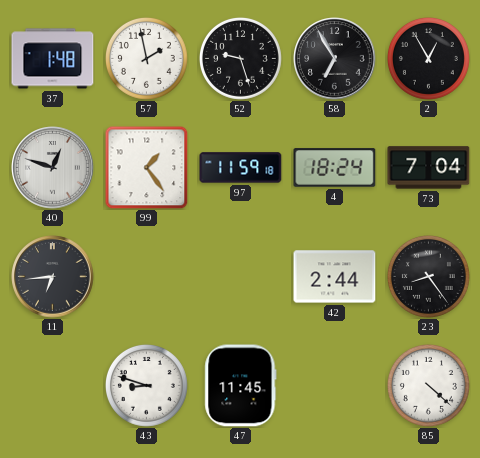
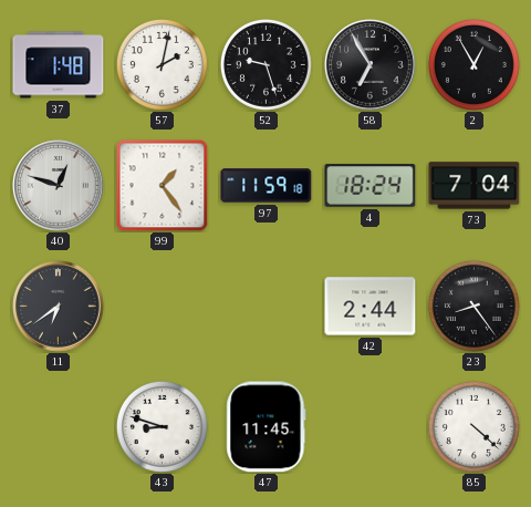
57: 1:58 -> 2:02 (162, 64)
11: 6:44 -> 6:39 (59, 307)
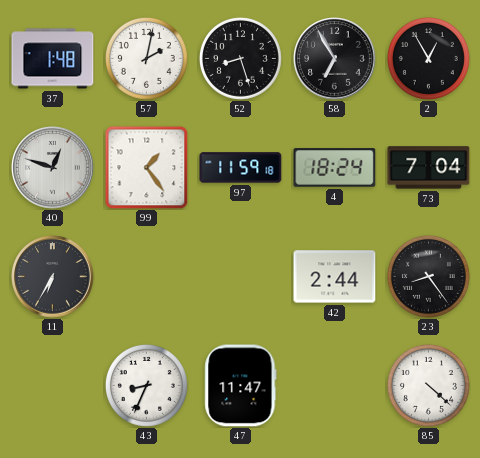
52: 9:27 -> 8:27 (240, 58)
11: 6:39 -> 6:35 (53, 277)
43: 8:48 -> 8:34 (146, 385)
47: 11:45 -> 11:47 (241, 386)
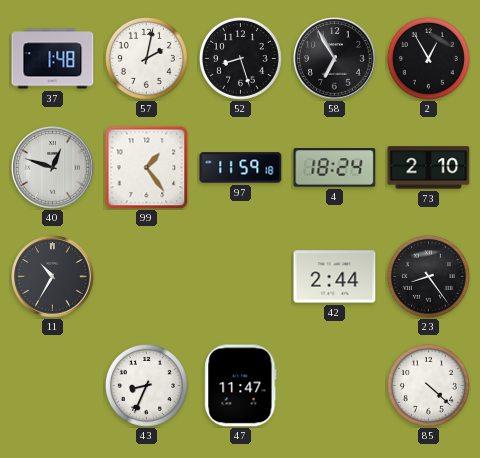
73: 7:04 -> 2:10 (429, 168)
11: 6:35 -> 10:35 (53, 277)
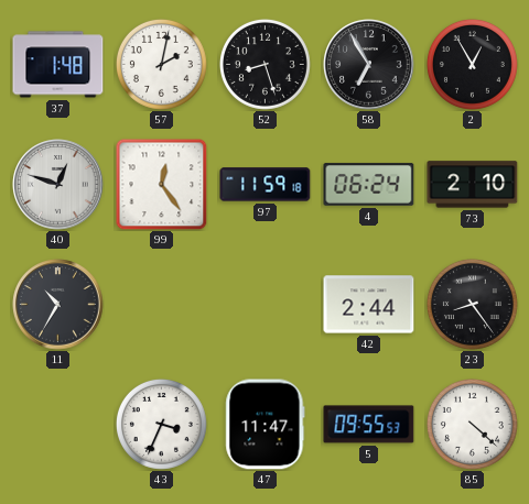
99: 1:24 -> 12:24 (161, 184)
4: 18:24 -> 06:24 (369, 185)
43: 8:34 -> 3:34 (161, 424)
5: none -> 09:55 (369, 425)
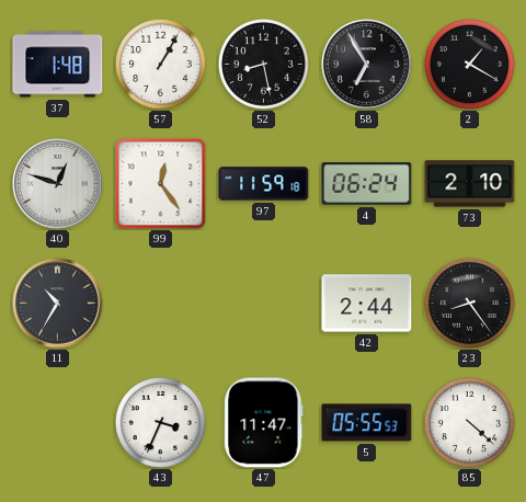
57: 2:02 -> 1:05 (160, 64)
52: 8:27 -> 8:28 (263, 64)
2: 12:55 -> 1:20 (469, 64)
5: 09:55 -> 05:55 (367, 423)
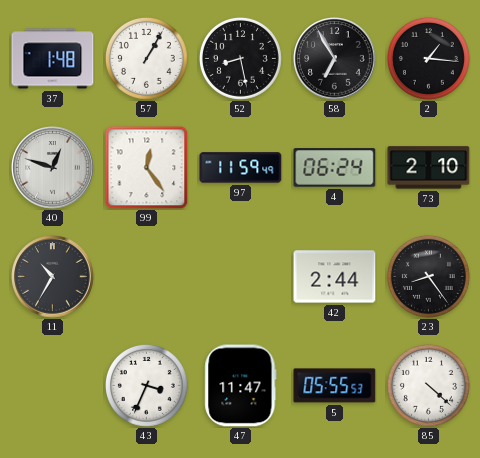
2: 1:20 -> 1:16 (428, 58)
97: 11:59:18 -> 11:59:49 (241, 168)
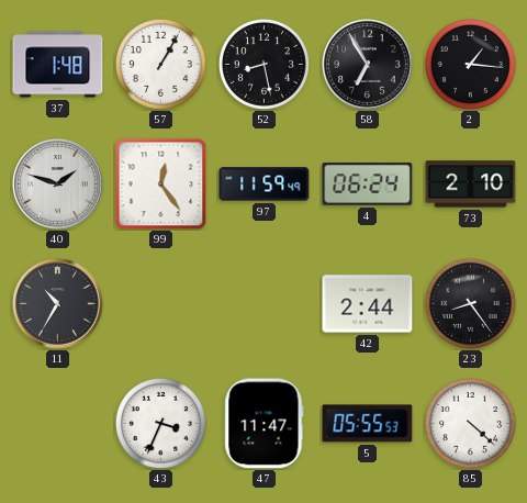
40: 12:48 -> 1:48 (58, 185)
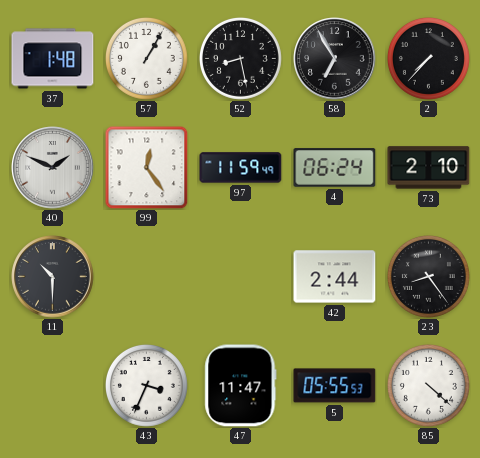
2: 1:16 -> 7:37 (428, 58)
40: 1:48 -> 1:49 (53, 168)
11: 10:35 -> 10:30 (53, 277)
